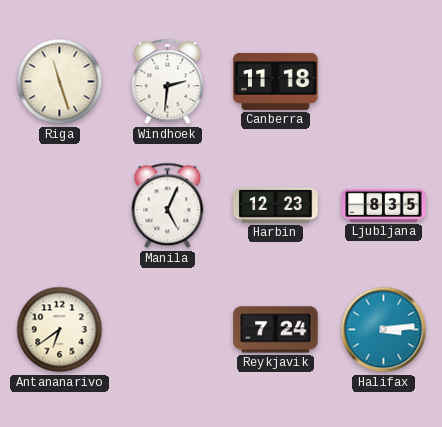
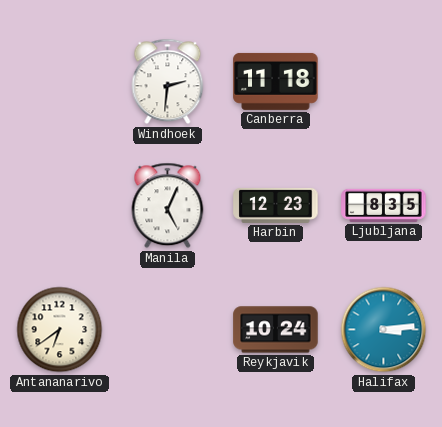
Riga: 11:27 -> none (60, 82)
Reykjavik: 7:24 -> 10:24 (276, 330)
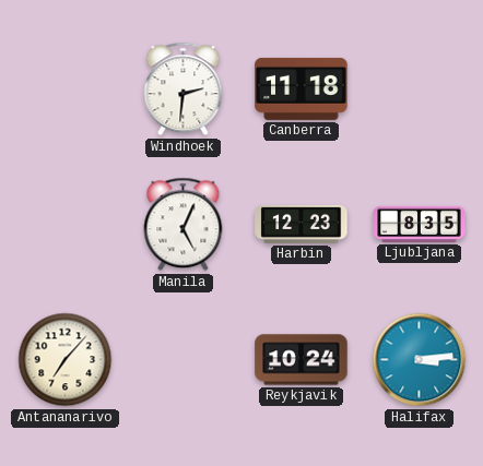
Antananarivo: 6:39 -> 7:07 (66, 360)
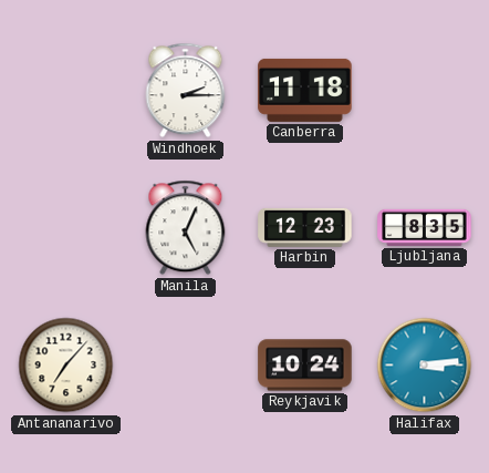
Windhoek: 2:31 -> 2:15 (186, 91)
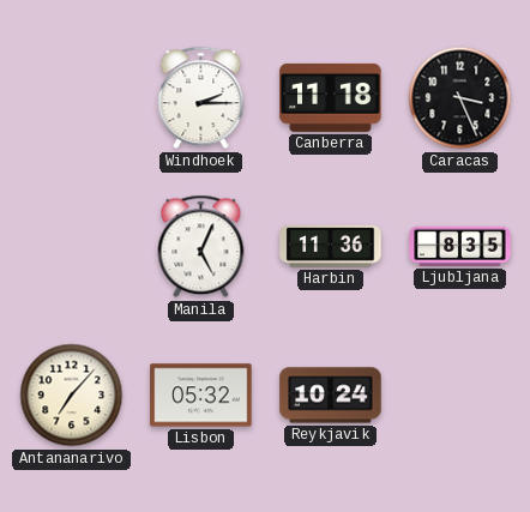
Caracas: none -> 3:26 (460, 98)
Harbin: 12:23 -> 11:36 (331, 246)
Lisbon: none -> 05:32 (201, 396)
Halifax: 3:14 -> none (425, 366)
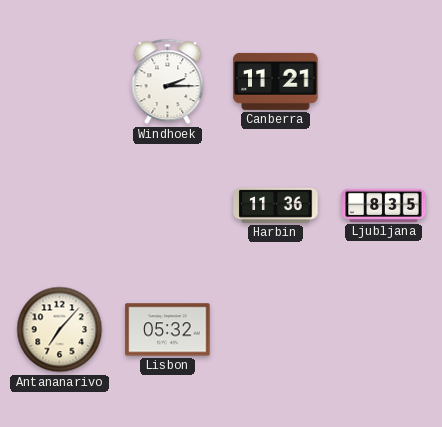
Canberra: 11:18 -> 11:21 (276, 81)
Caracas: 3:26 -> none (460, 98)
Manila: 5:04 -> none (201, 247)
Reykjavik: 10:24 -> none (331, 396)
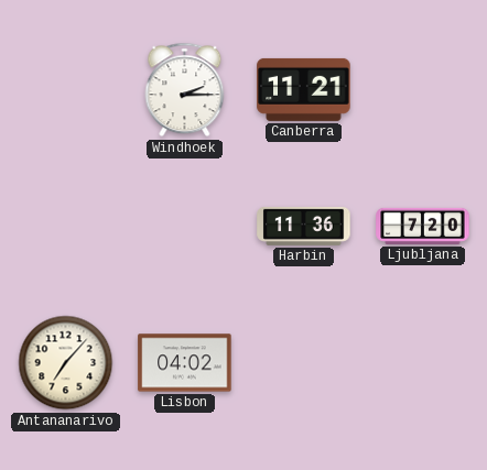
Ljubljana: 8:35 -> 7:20 (423, 226)
Lisbon: 05:32 -> 04:02 (185, 363)
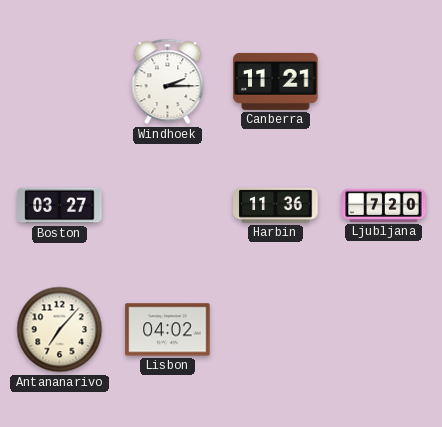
Boston: none -> 03:27 (60, 206)
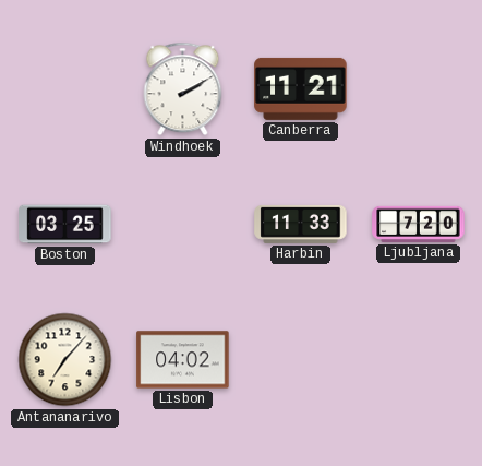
Windhoek: 2:15 -> 2:10 (183, 89)
Boston: 03:27 -> 03:25 (65, 225)
Harbin: 11:36 -> 11:33 (301, 224)
